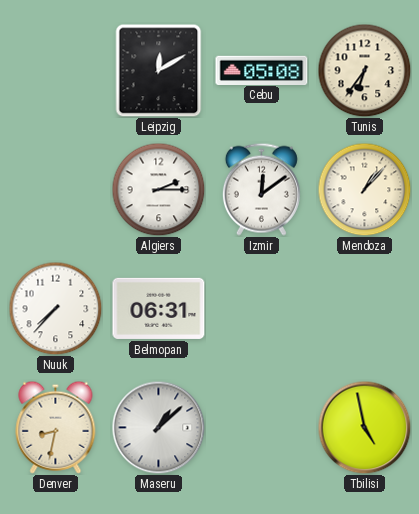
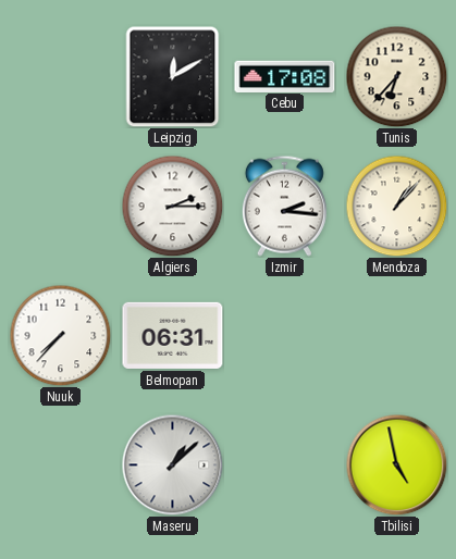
Cebu: 05:08 -> 17:08 (285, 76)
Tunis: 6:36 -> 6:37 (396, 76)
Izmir: 12:09 -> 2:16 (284, 206)
Denver: 8:32 -> none (56, 427)
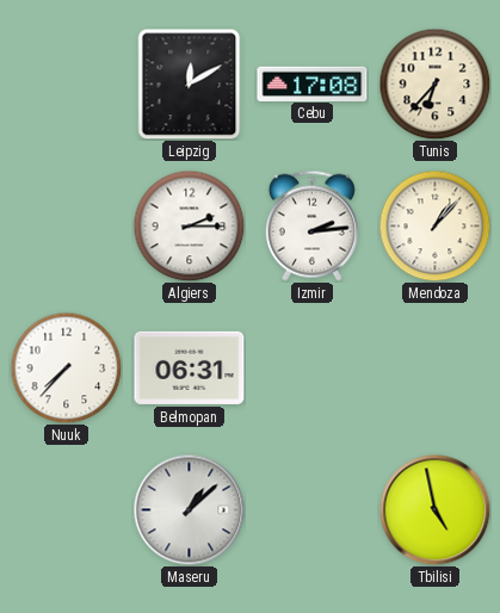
Izmir: 2:16 -> 2:14 (311, 225)
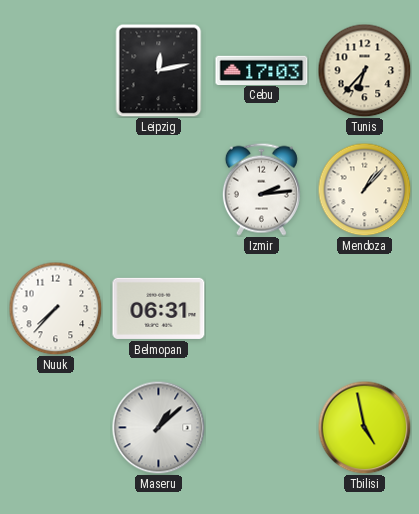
Leipzig: 12:10 -> 12:13 (159, 70)
Cebu: 17:08 -> 17:03 (262, 70)
Algiers: 2:15 -> none (189, 225)
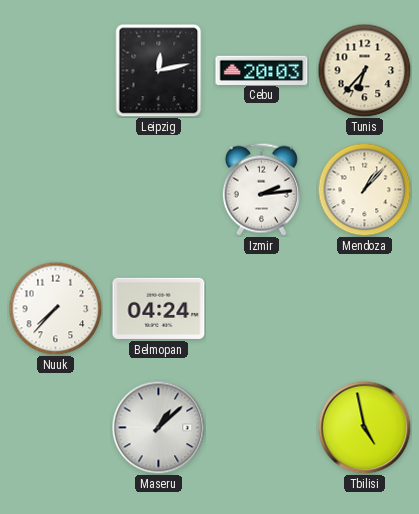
Cebu: 17:03 -> 20:03 (262, 70)
Belmopan: 06:31 -> 04:24 (159, 308)
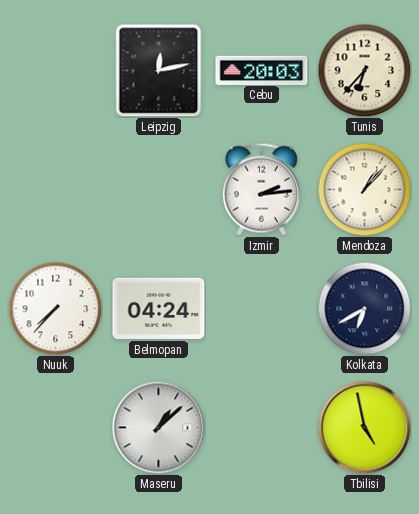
Kolkata: none -> 6:40 (364, 308)
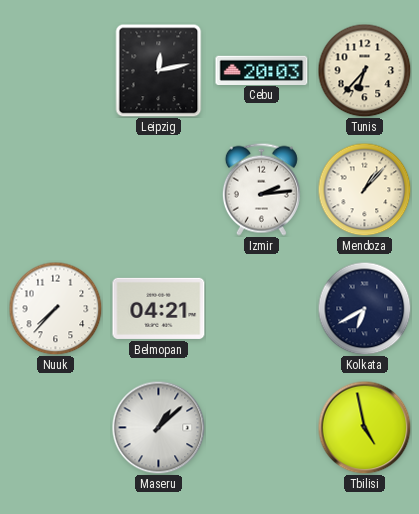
Belmopan: 04:24 -> 04:21 (159, 308)
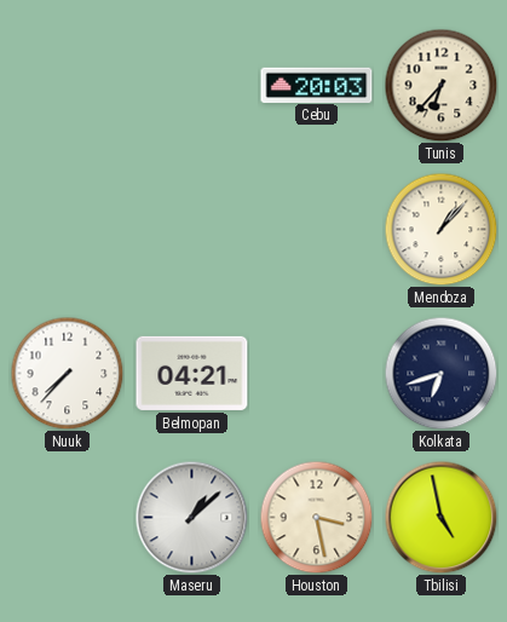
Leipzig: 12:13 -> none (159, 70)
Izmir: 2:14 -> none (261, 189)
Kolkata: 6:40 -> 6:42 (440, 373)
Houston: none -> 3:28 (316, 517)
